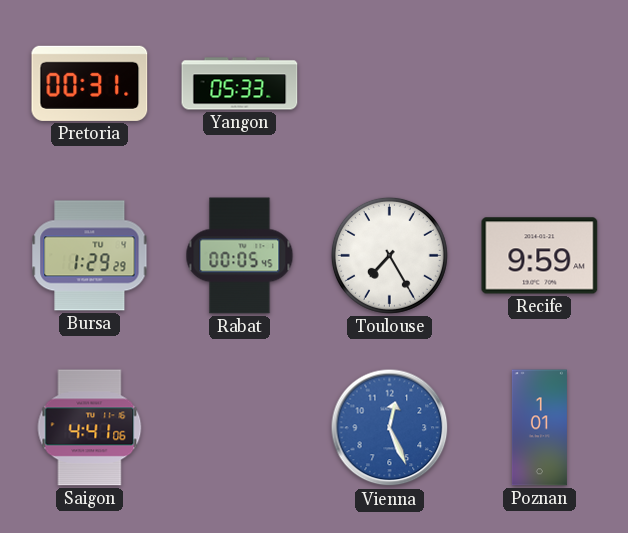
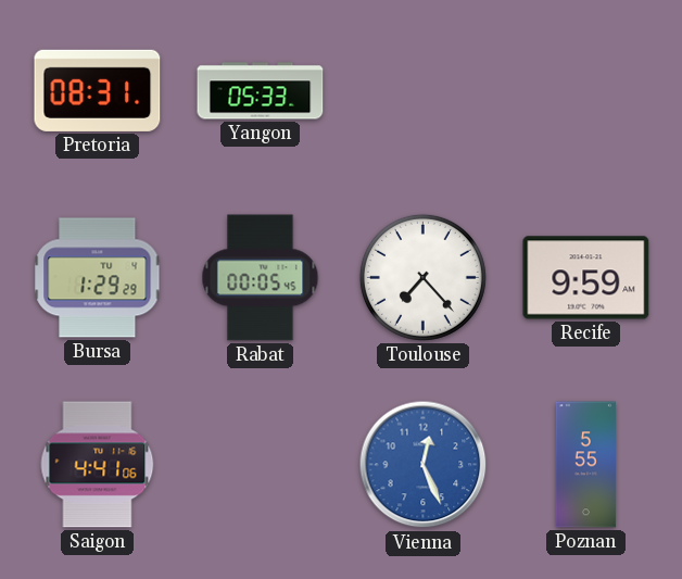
Pretoria: 00:31 -> 08:31 (98, 90)
Toulouse: 7:25 -> 7:23 (422, 277)
Poznan: 1:01 -> 5:55 (585, 465)
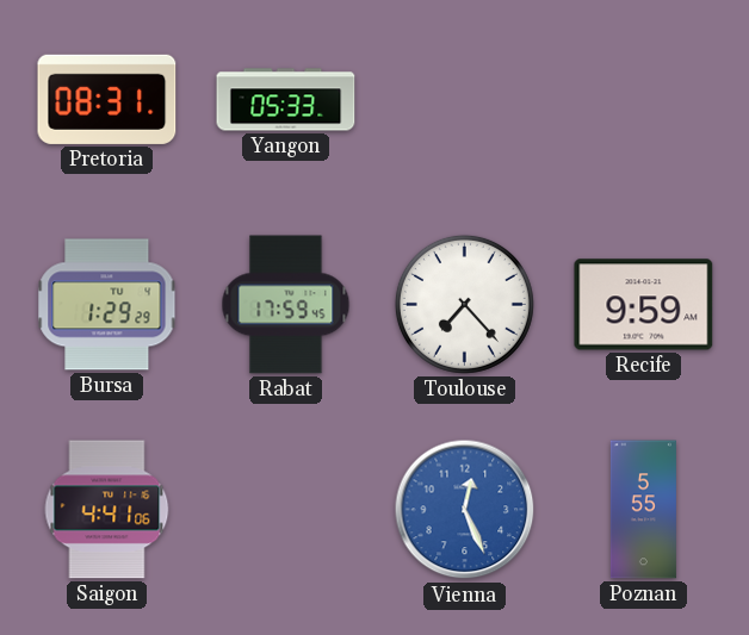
Rabat: 00:05 -> 17:59 (286, 305)
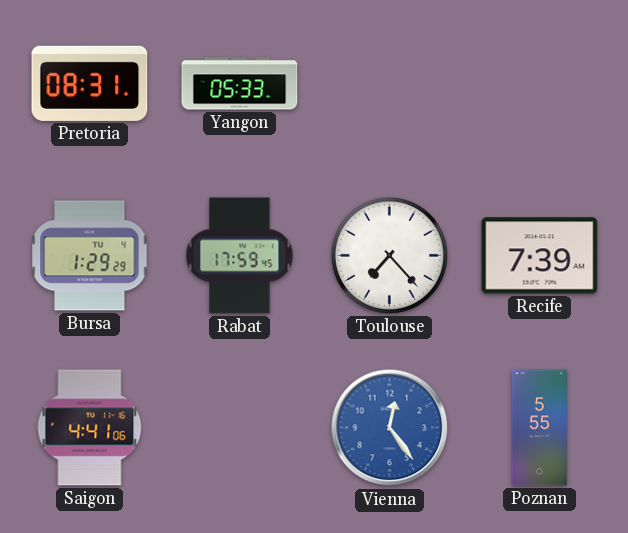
Recife: 9:59 -> 7:39 (540, 256)
Vienna: 12:26 -> 12:24 (390, 428)
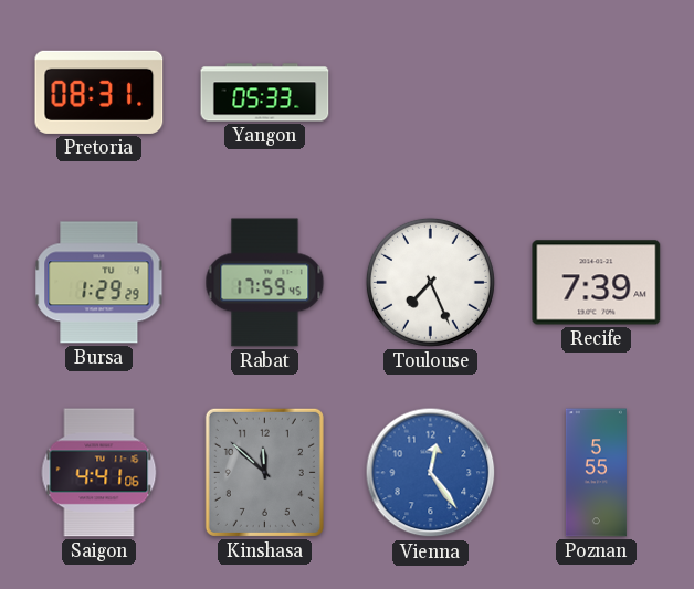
Toulouse: 7:23 -> 7:26 (430, 282)
Kinshasa: none -> 11:52 (264, 472)
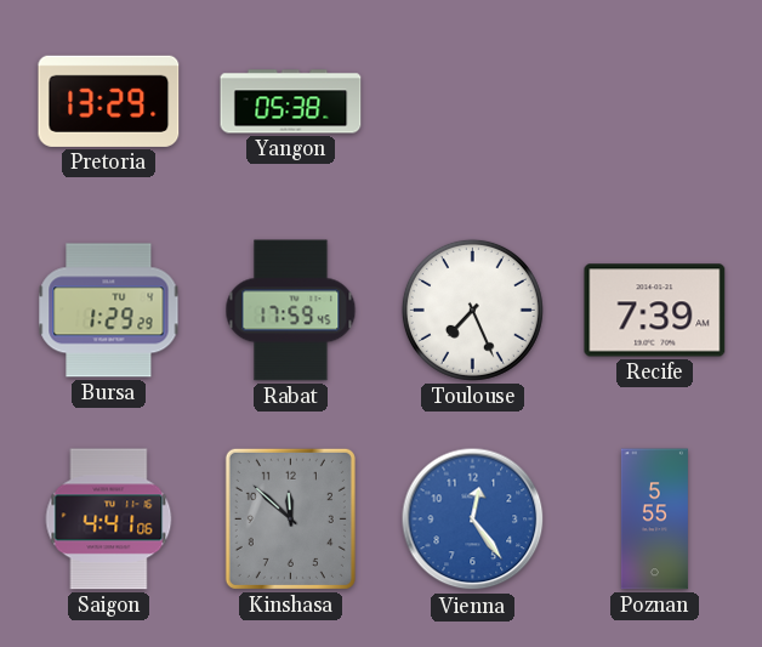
Pretoria: 08:31 -> 13:29 (109, 101)
Yangon: 05:33 -> 05:38 (291, 102)
